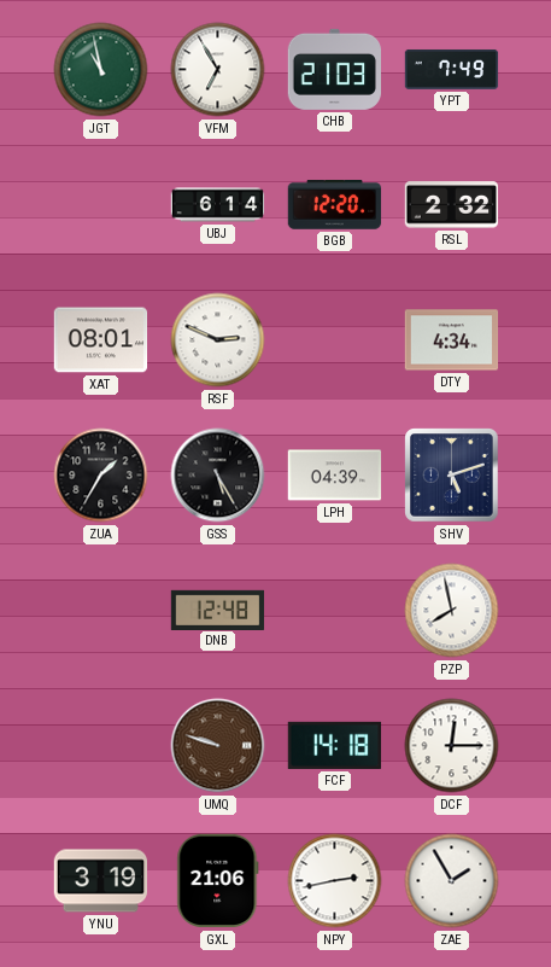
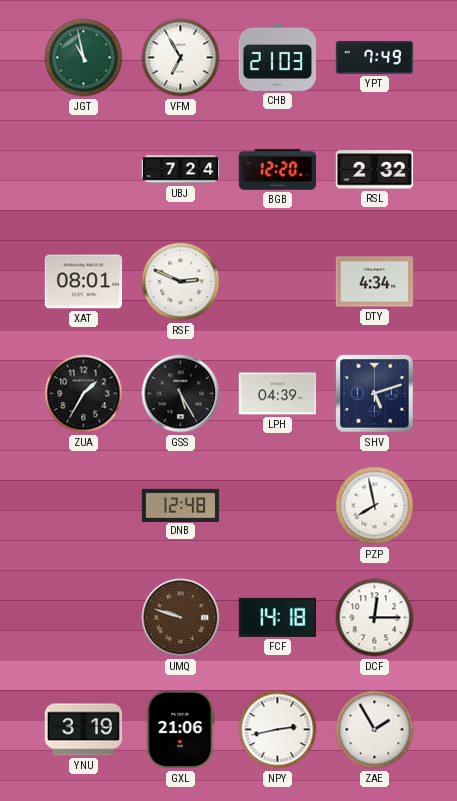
UBJ: 6:14 -> 7:24 (181, 170)
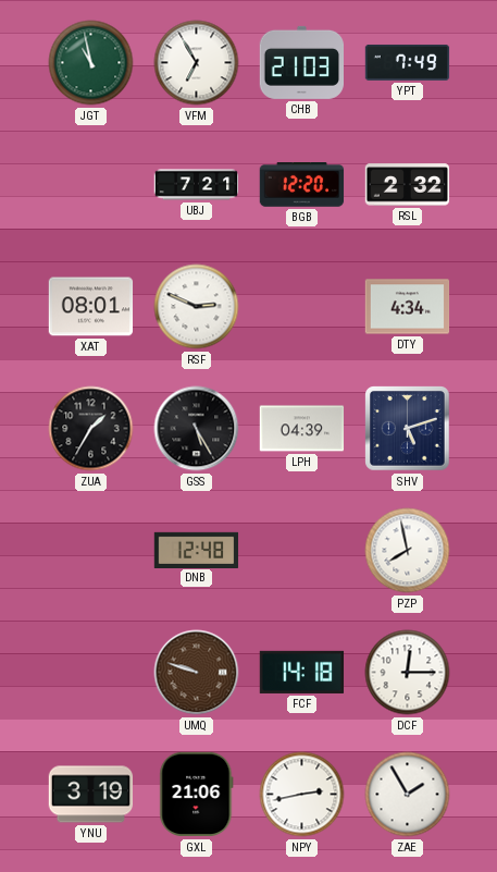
UBJ: 7:24 -> 7:21 (197, 185)
